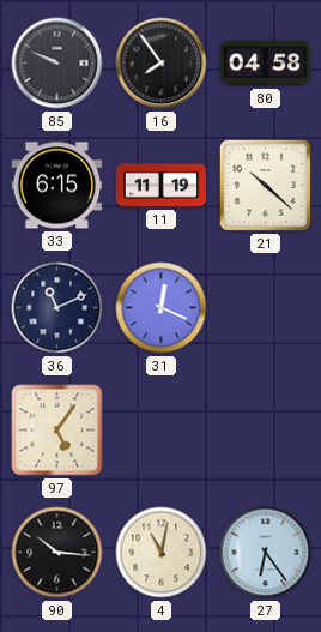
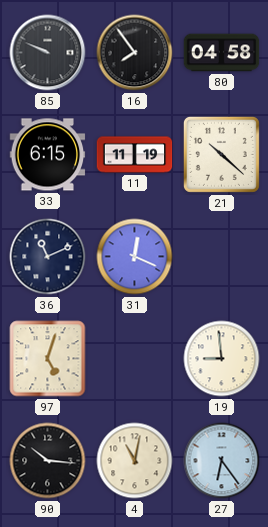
97: 5:06 -> 5:03 (48, 359)
19: none -> 8:59 (222, 359)
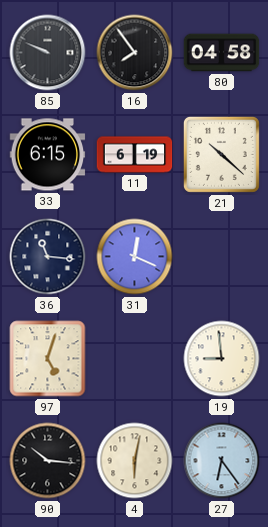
11: 11:19 -> 6:19 (135, 155)
36: 11:11 -> 11:16 (48, 257)
4: 11:02 -> 6:02 (135, 461)
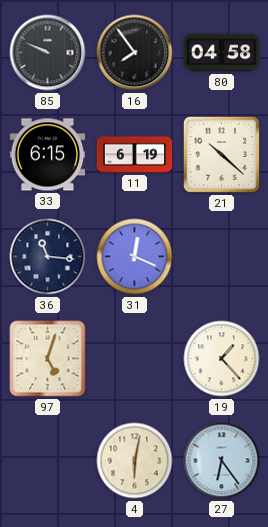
19: 8:59 -> 1:23 (222, 359)
90: 10:16 -> none (48, 461)
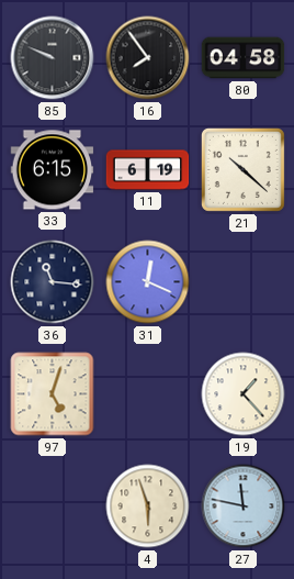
4: 6:02 -> 5:57 (148, 506)
27: 6:24 -> 11:47 (244, 506)
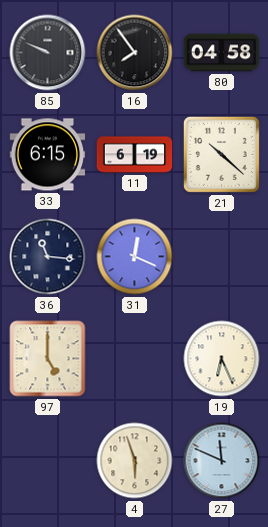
97: 5:03 -> 5:00 (48, 359)
19: 1:23 -> 6:26 (222, 359)
27: 11:47 -> 11:49 (222, 461)
